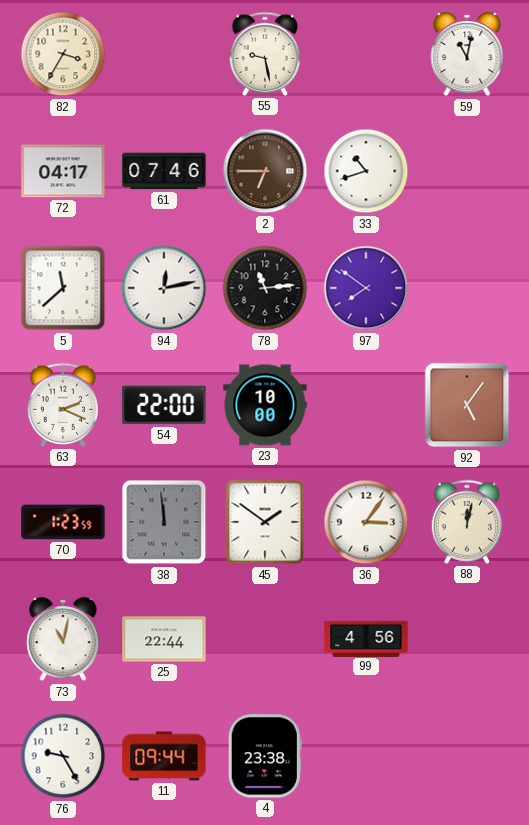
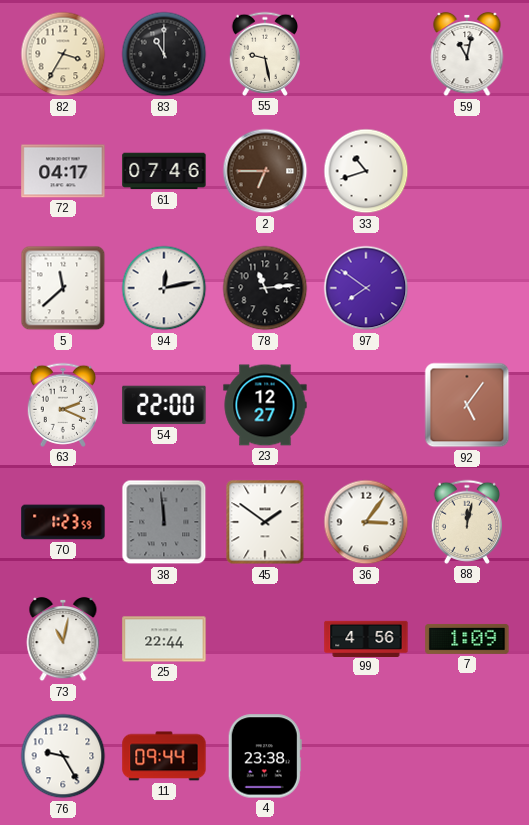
83: none -> 11:00 (164, 54)
23: 10:00 -> 12:27 (265, 405)
7: none -> 1:09 (467, 639)
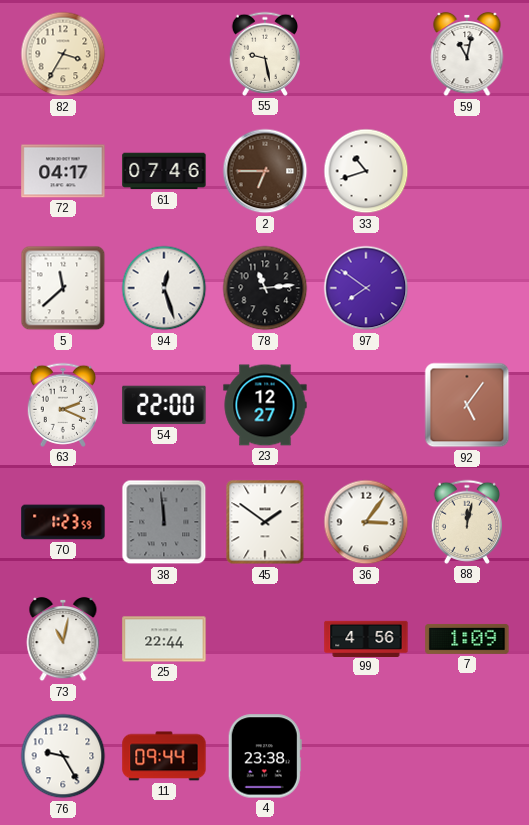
83: 11:00 -> none (164, 54)
94: 12:13 -> 12:27 (164, 288)
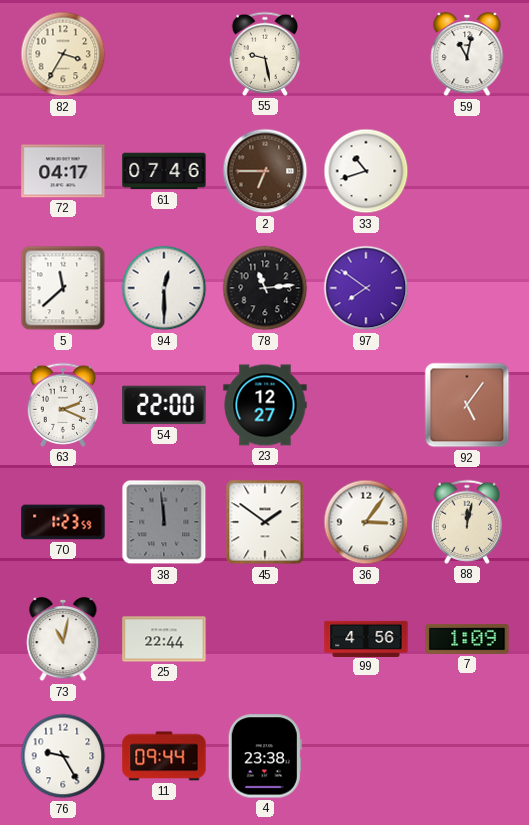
94: 12:27 -> 12:30 (164, 288)
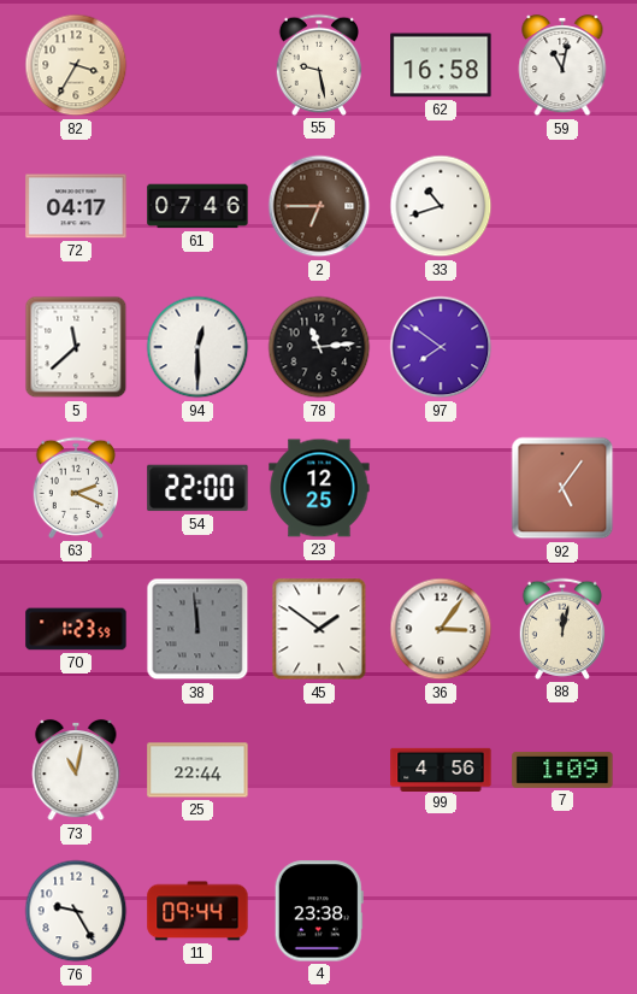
62: none -> 16:58 (441, 65)
23: 12:27 -> 12:25 (319, 488)
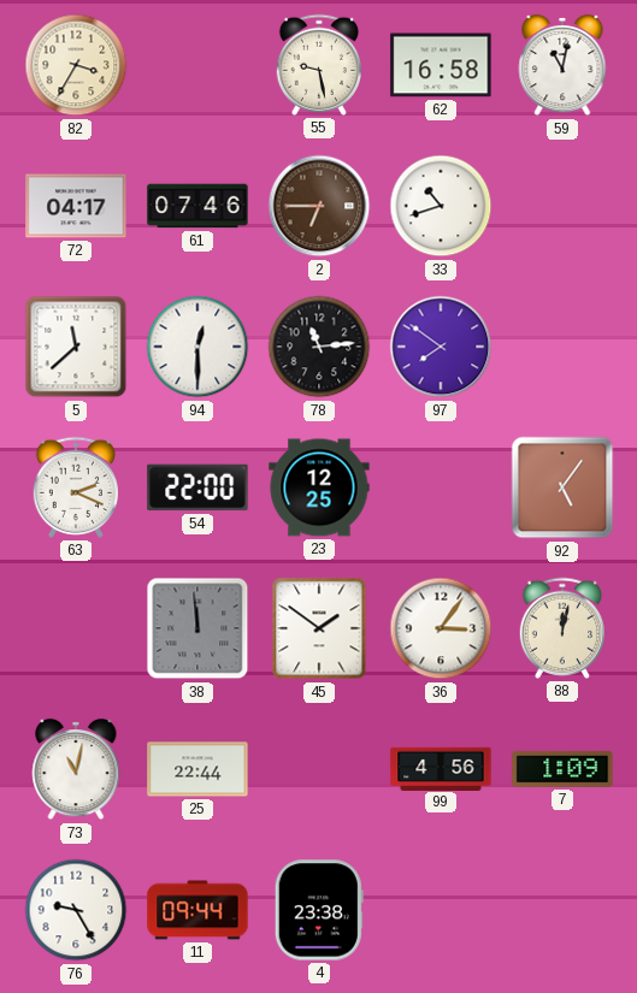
70: 1:23 -> none (76, 629)
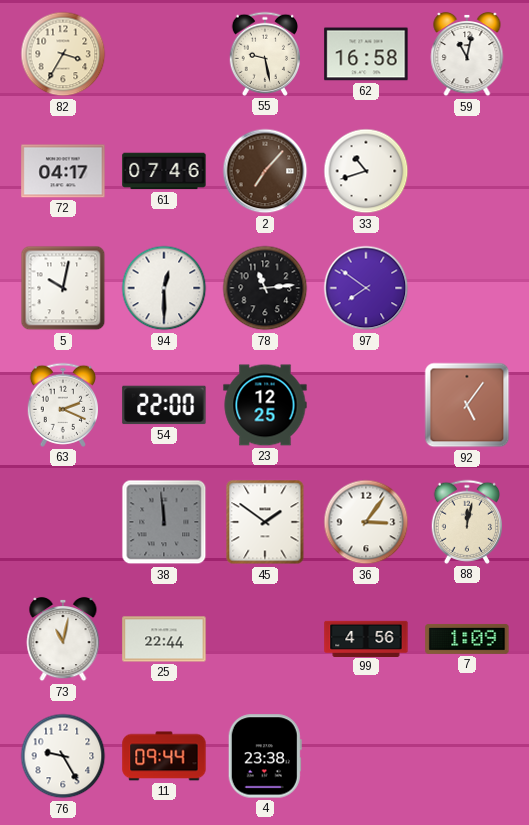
2: 6:45 -> 7:07 (265, 171)
5: 11:38 -> 10:02 (63, 288)
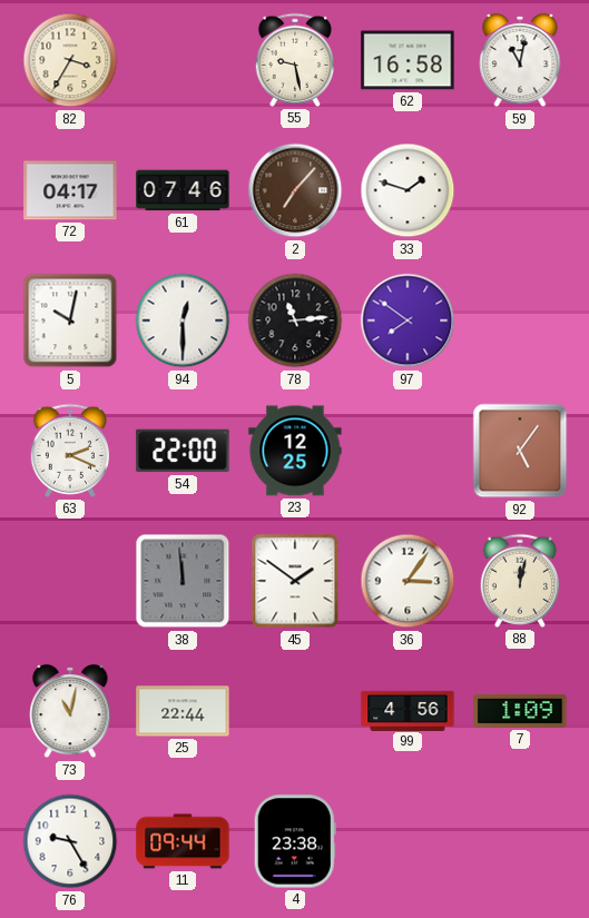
33: 10:42 -> 1:48 (408, 190)
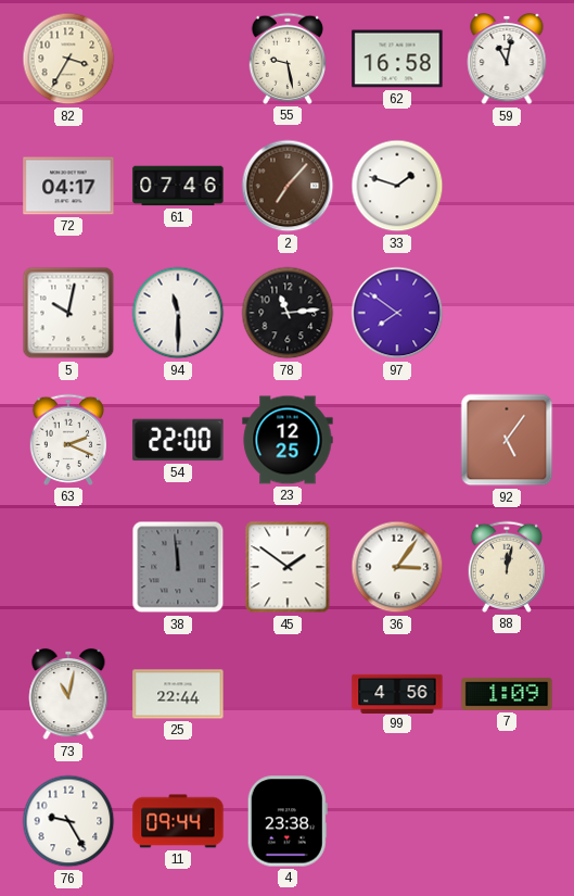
94: 12:30 -> 11:30 (178, 313)
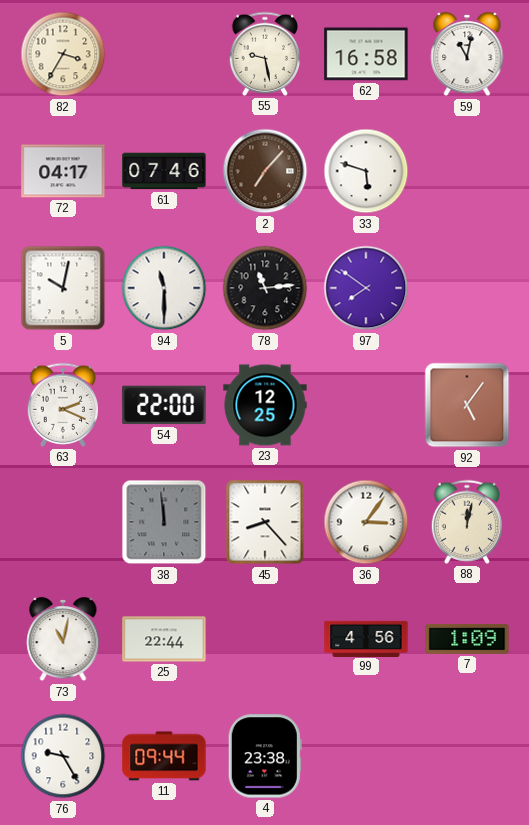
33: 1:48 -> 5:48 (366, 171)
45: 1:51 -> 8:23 (265, 522)
